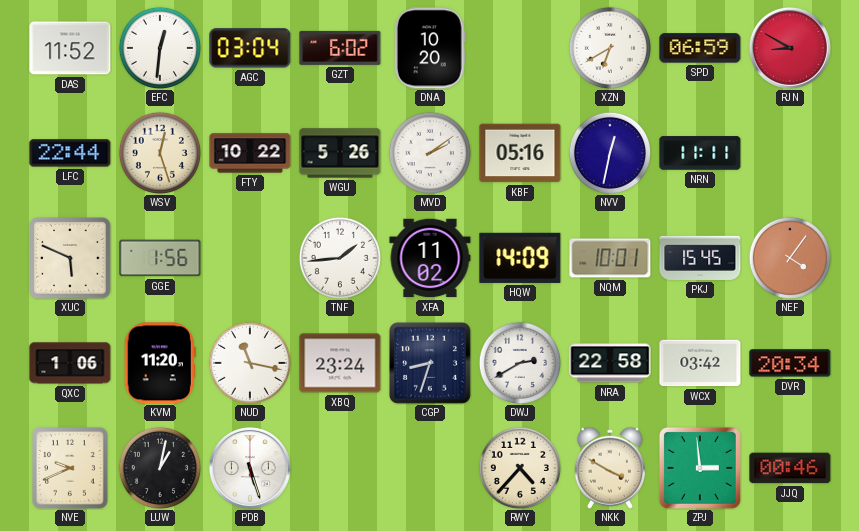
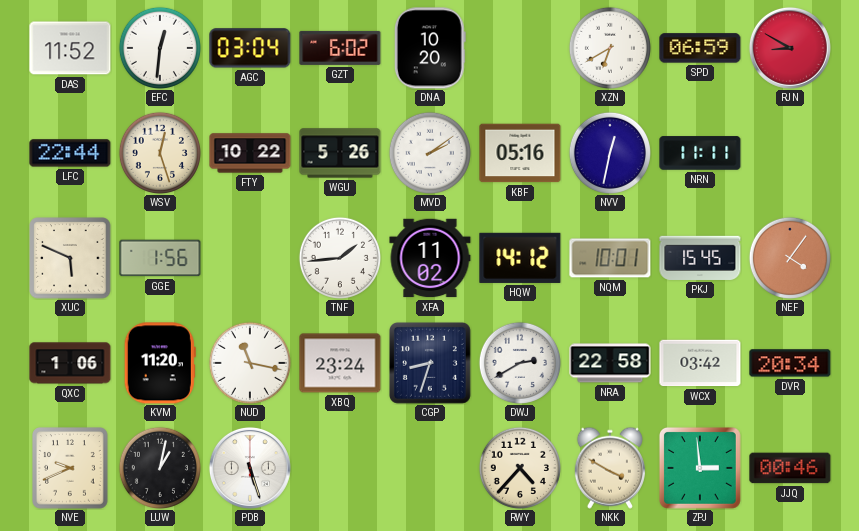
HQW: 14:09 -> 14:12 (520, 258)
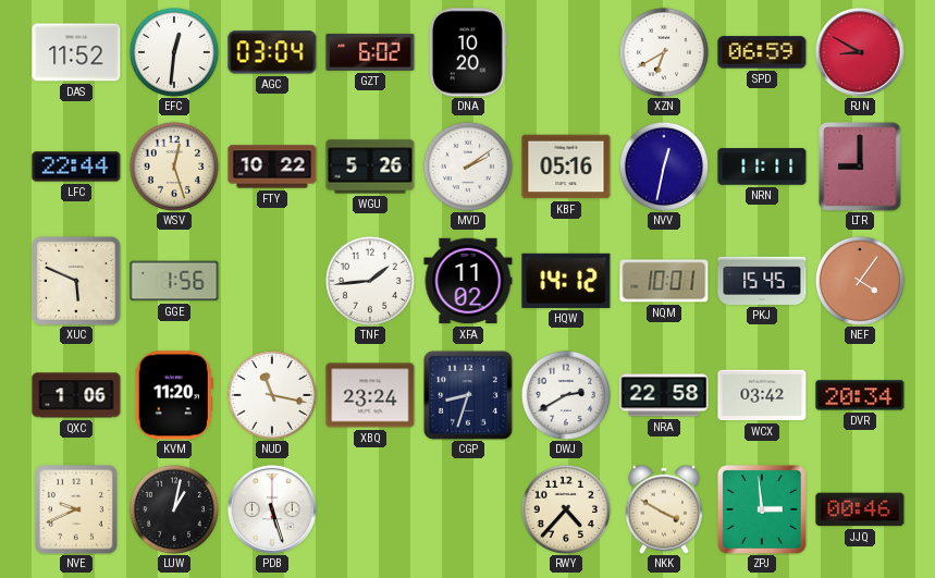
LTR: none -> 9:00 (861, 167)
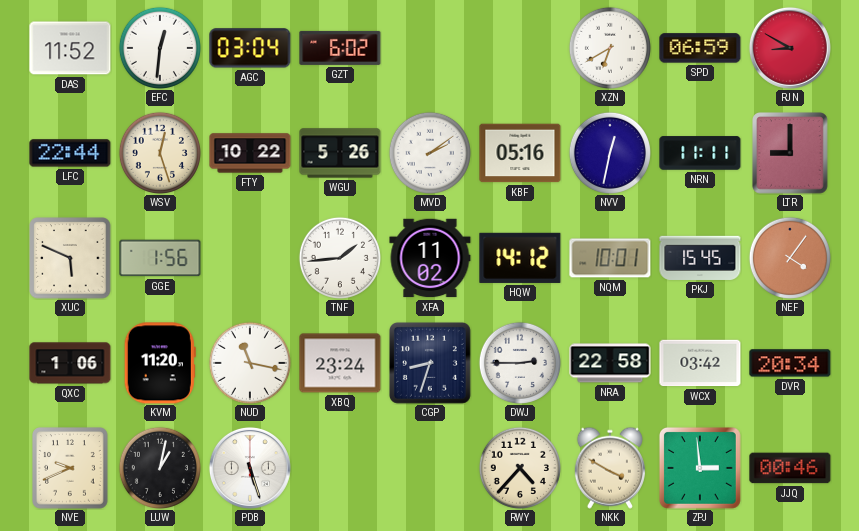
DNA: 10:20 -> none (468, 52)
DWJ: 2:40 -> 2:45 (520, 363)
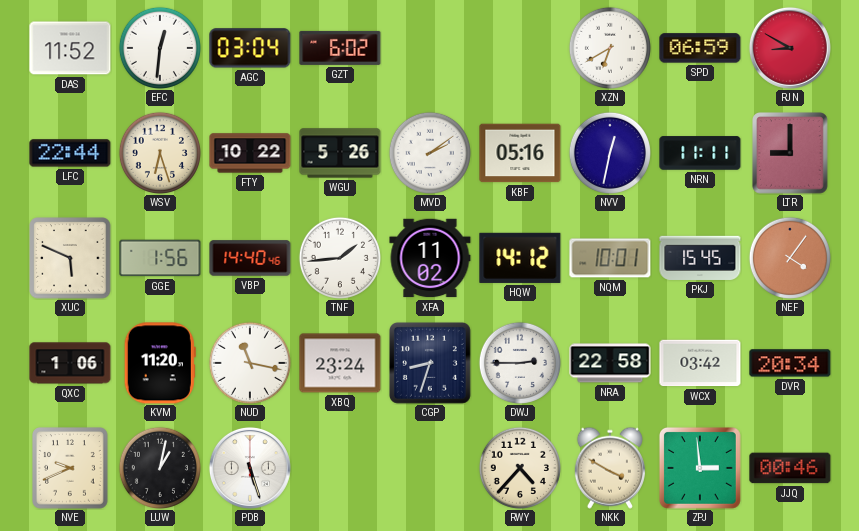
WSV: 12:27 -> 6:27 (160, 153)
VBP: none -> 14:40 (250, 258)
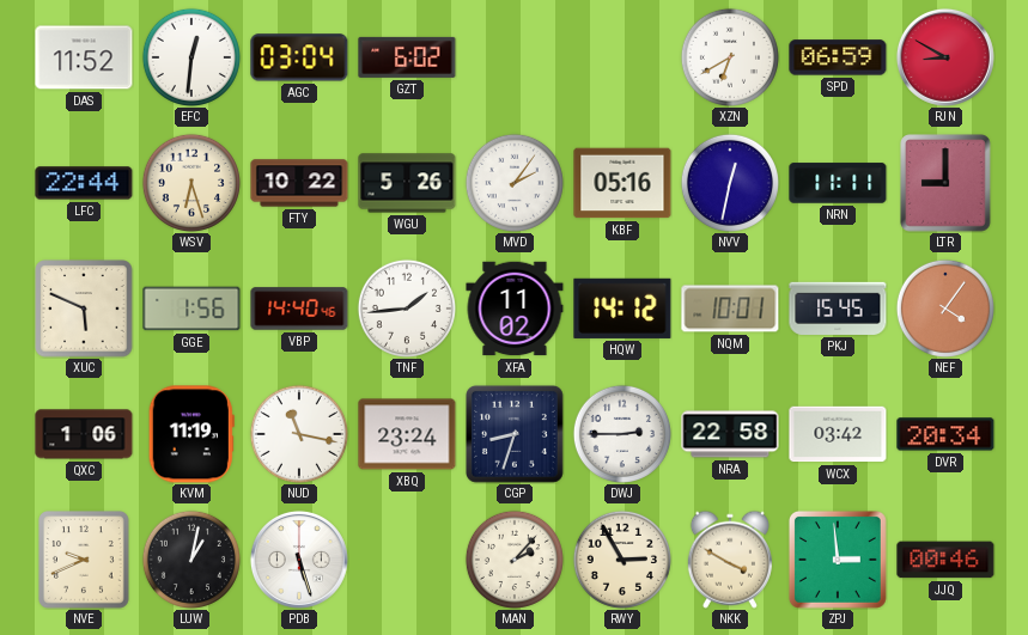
MVD: 2:09 -> 2:06 (515, 183)
KVM: 11:20 -> 11:19 (191, 434)
MAN: none -> 2:07 (515, 560)
RWY: 4:37 -> 2:55 (622, 560)
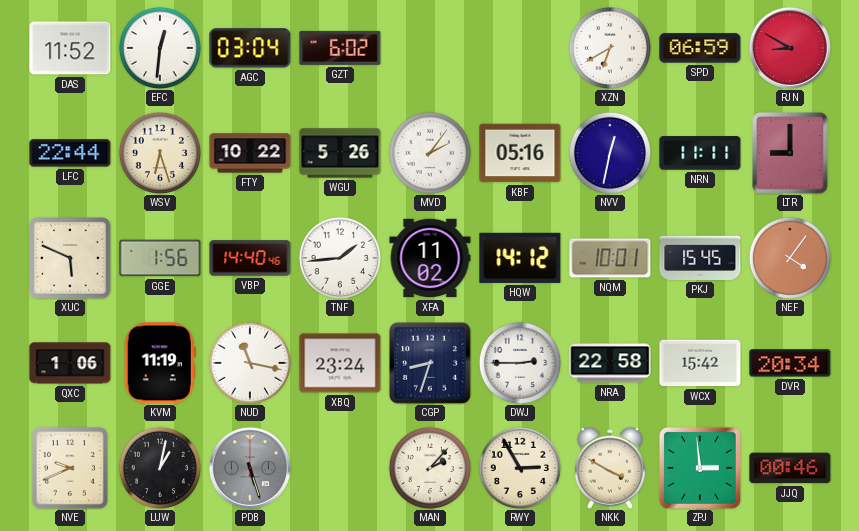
WCX: 03:42 -> 15:42 (700, 363)
PDB dial: white -> grey (250, 468)
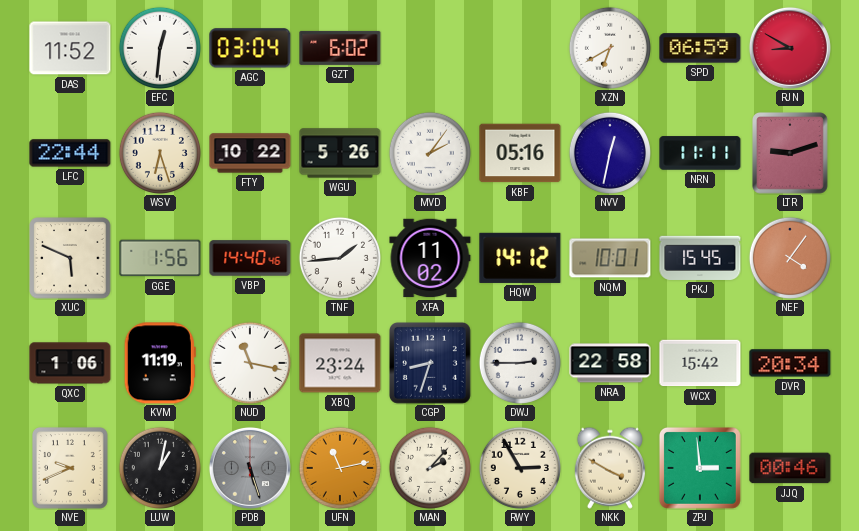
LTR: 9:00 -> 9:12 (791, 153)
UFN: none -> 11:13 (340, 468)
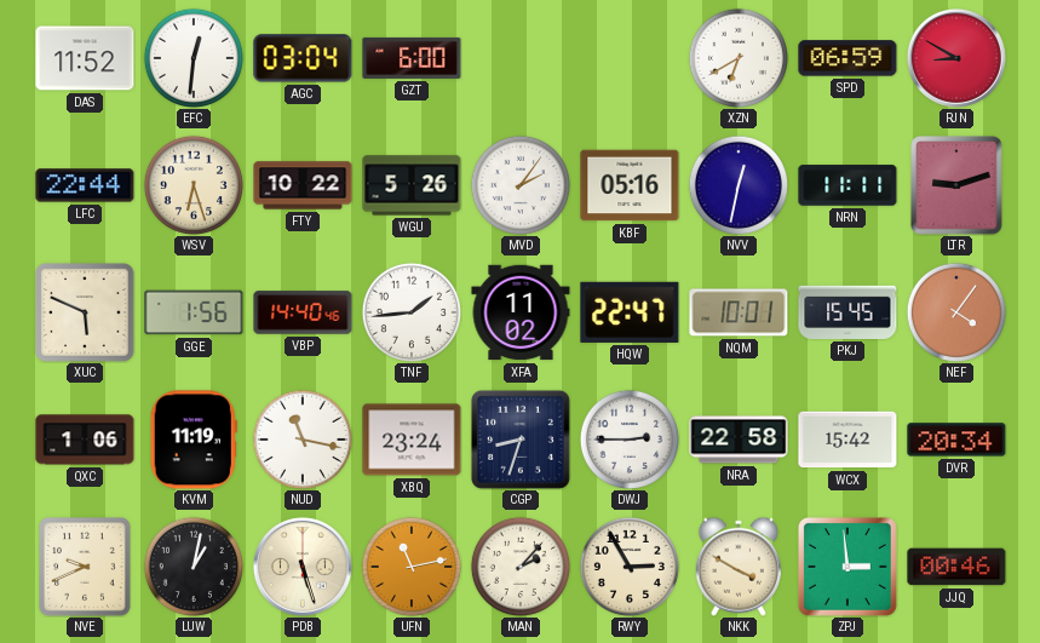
GZT: 6:02 -> 6:00 (412, 58)
HQW: 14:12 -> 22:47 (630, 312)
PDB dial: grey -> cream (303, 567)
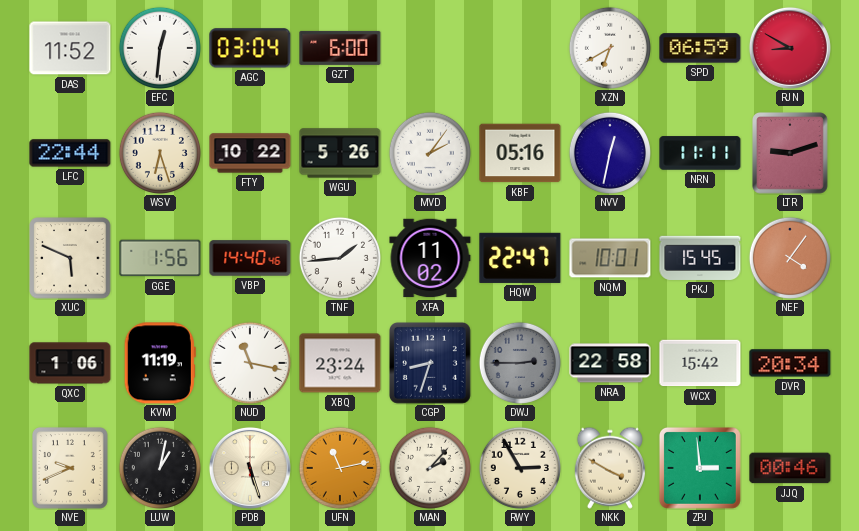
DWJ dial: white -> grey (520, 363)
